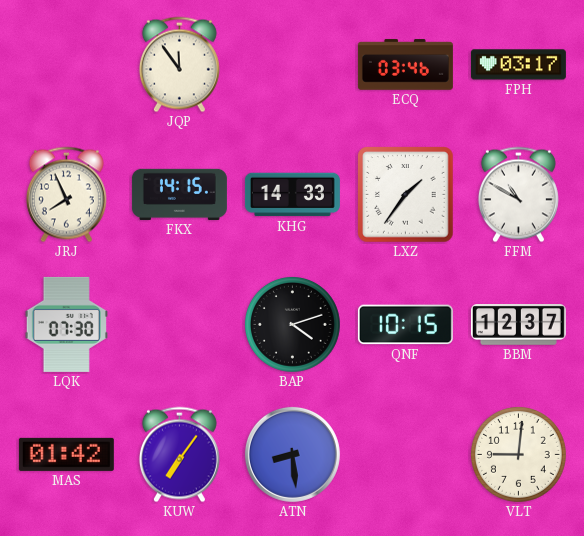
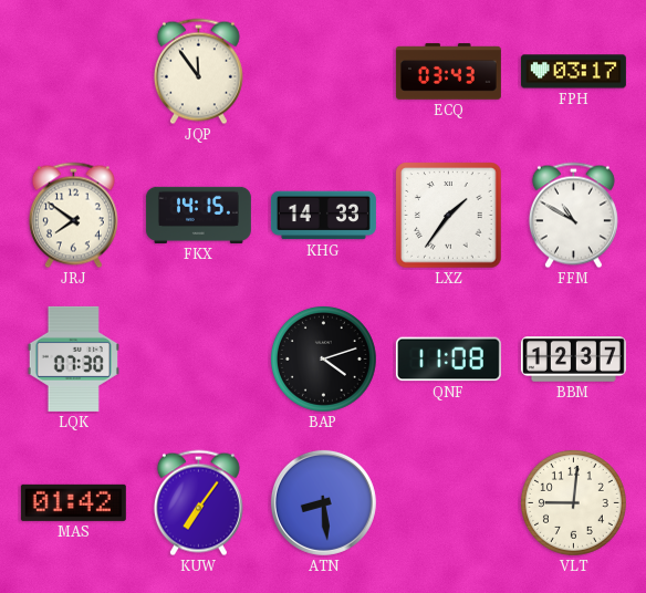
ECQ: 03:46 -> 03:43 (448, 72)
JRJ: 7:56 -> 7:51 (73, 216)
QNF: 10:15 -> 11:08 (448, 360)
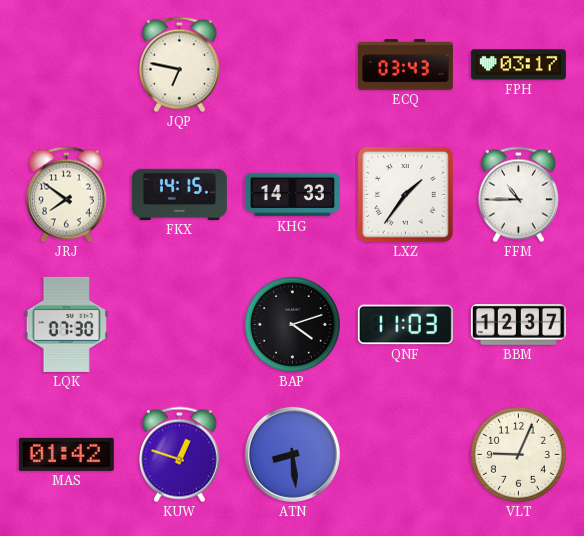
JQP: 11:54 -> 6:47 (179, 65)
FFM: 10:50 -> 10:45 (518, 195)
QNF: 11:08 -> 11:03 (405, 325)
KUW: 7:06 -> 12:48 (179, 455)
VLT: 9:01 -> 9:04 (518, 454)
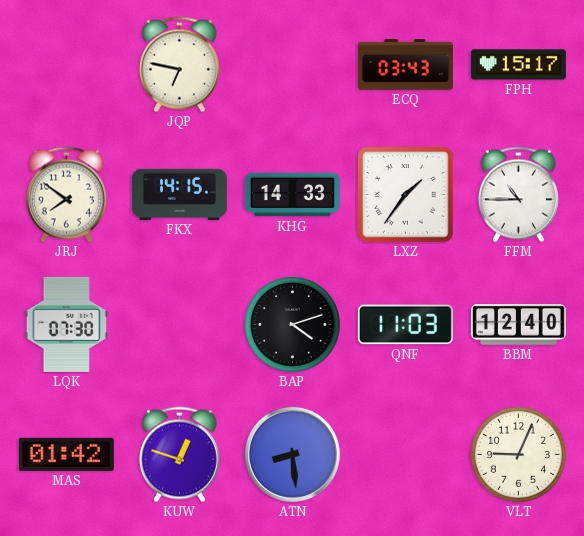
FPH: 03:17 -> 15:17 (518, 65)
BBM: 12:37 -> 12:40 (518, 325)
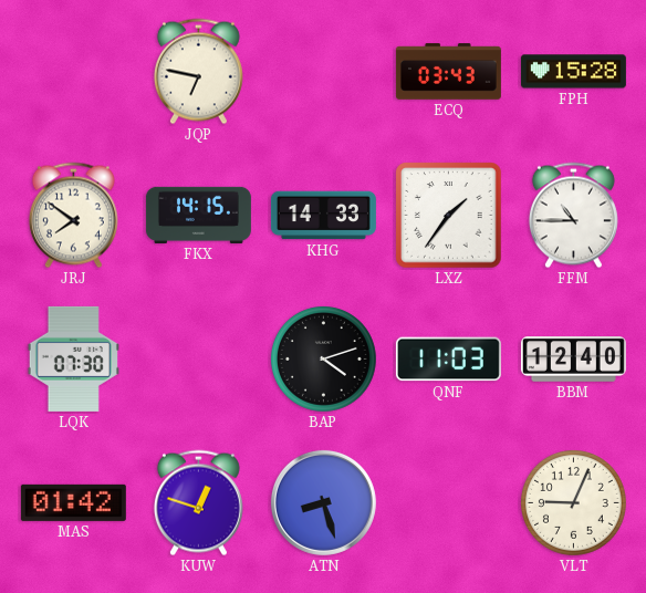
FPH: 15:17 -> 15:28 (573, 72)
ATN: 8:29 -> 8:27 (323, 502)
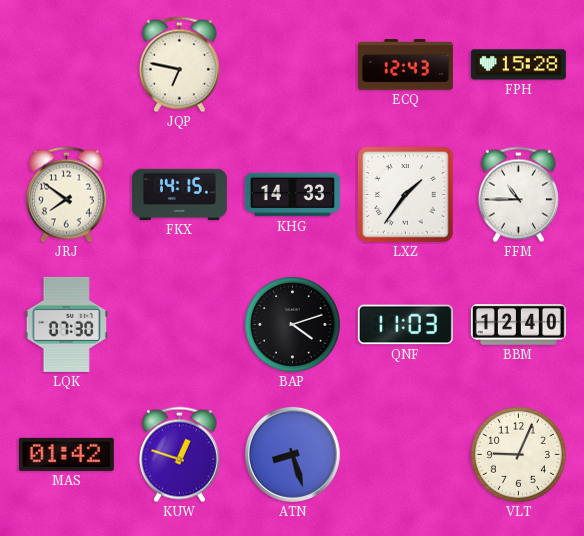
ECQ: 03:43 -> 12:43 (405, 65)
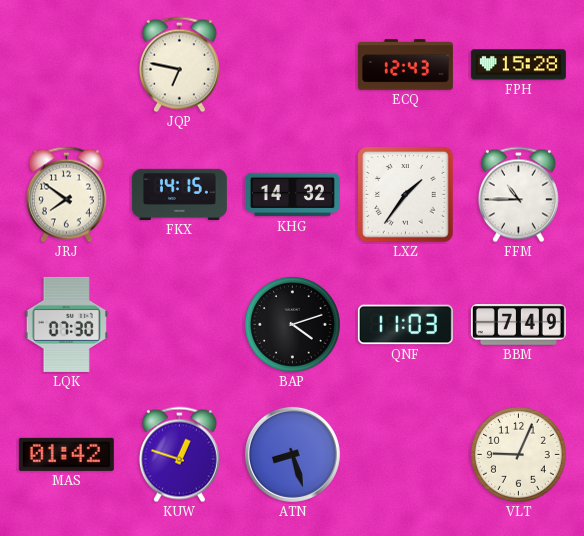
KHG: 14:33 -> 14:32 (292, 195)
BBM: 12:40 -> 7:49 (518, 325)
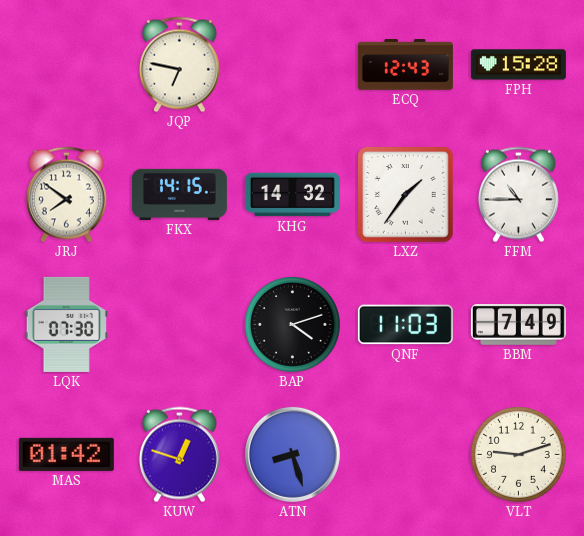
VLT: 9:04 -> 9:12 (518, 454)
